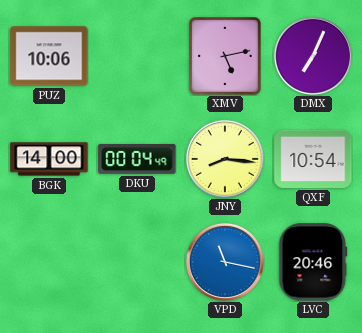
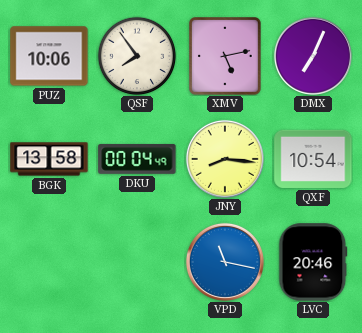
QSF: none -> 7:54 (137, 56)
BGK: 14:00 -> 13:58 (49, 159)
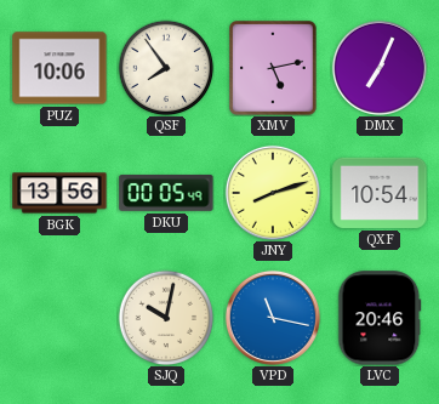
BGK: 13:58 -> 13:56 (59, 193)
DKU: 00:04 -> 00:05 (166, 193)
JNY: 8:16 -> 8:12 (273, 193)
SJQ: none -> 10:02 (166, 318)
